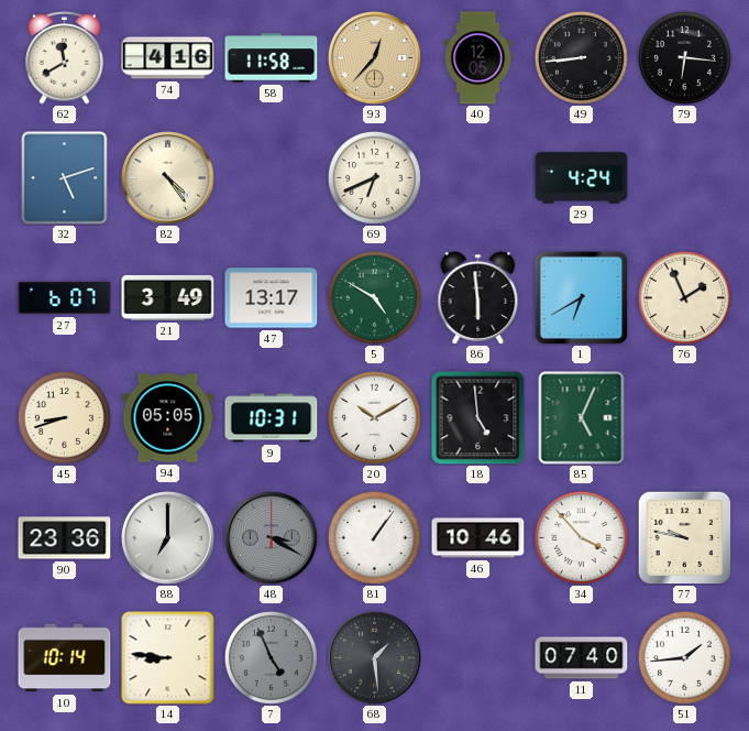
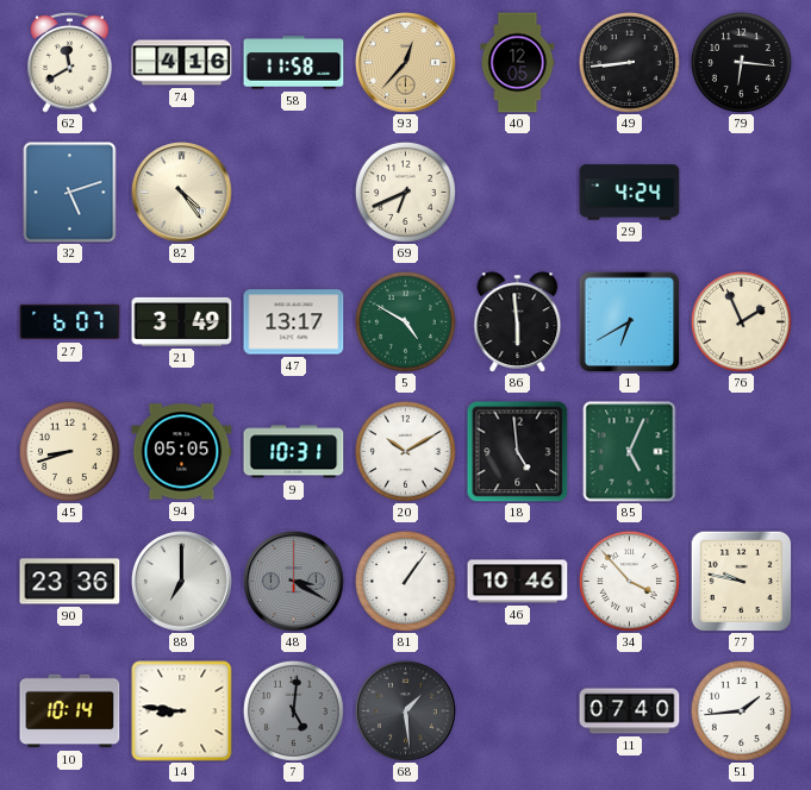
7: 4:56 -> 5:01 (293, 710)
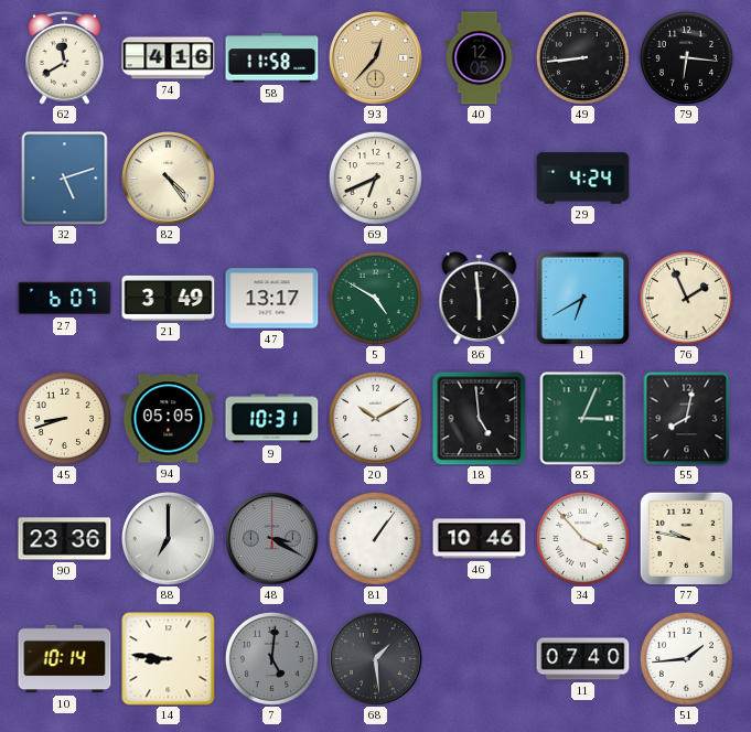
85: 5:04 -> 3:04 (583, 419)
55: none -> 8:02 (687, 418)
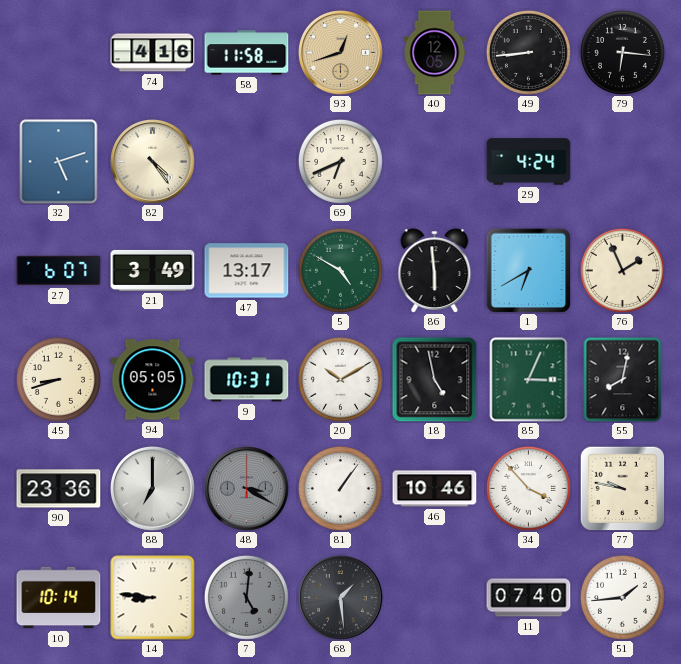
62: 11:40 -> none (65, 57)
93: 12:37 -> 12:42 (341, 53)
18: 4:59 -> 4:58 (435, 380)
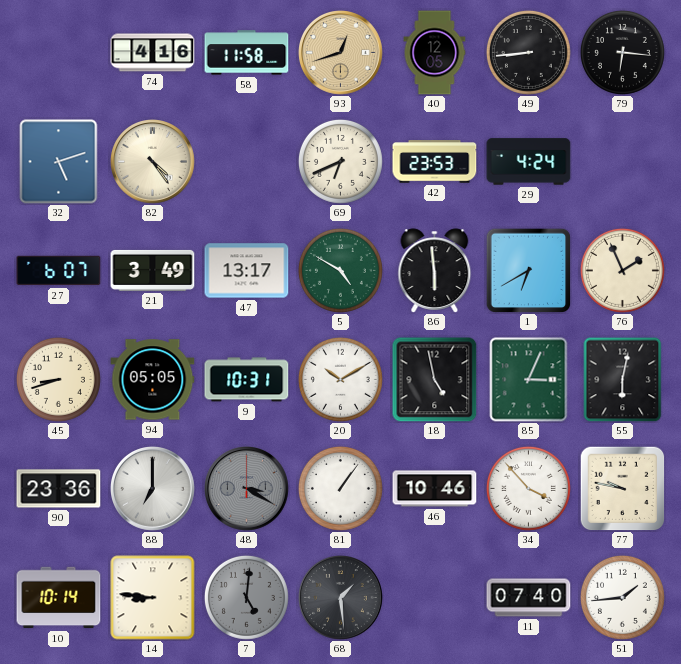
42: none -> 23:53 (435, 162)
55: 8:02 -> 6:02 (623, 379)
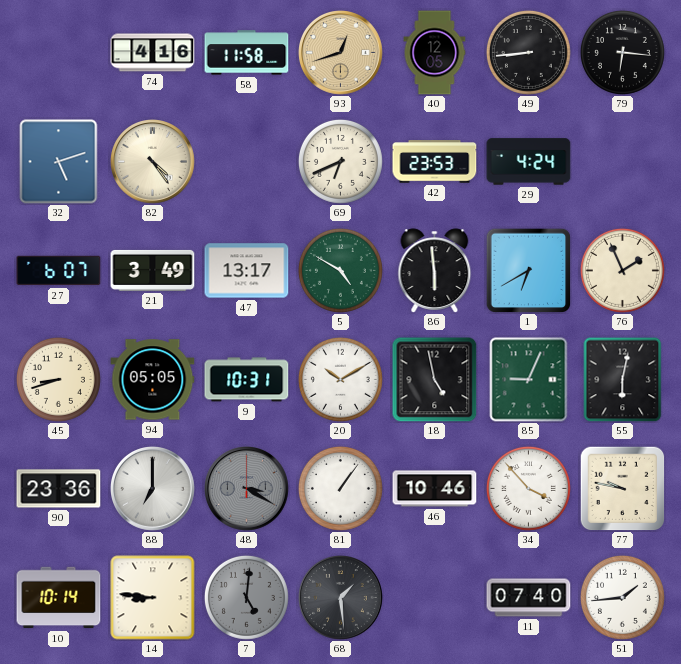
85: 3:04 -> 9:04 (529, 380)
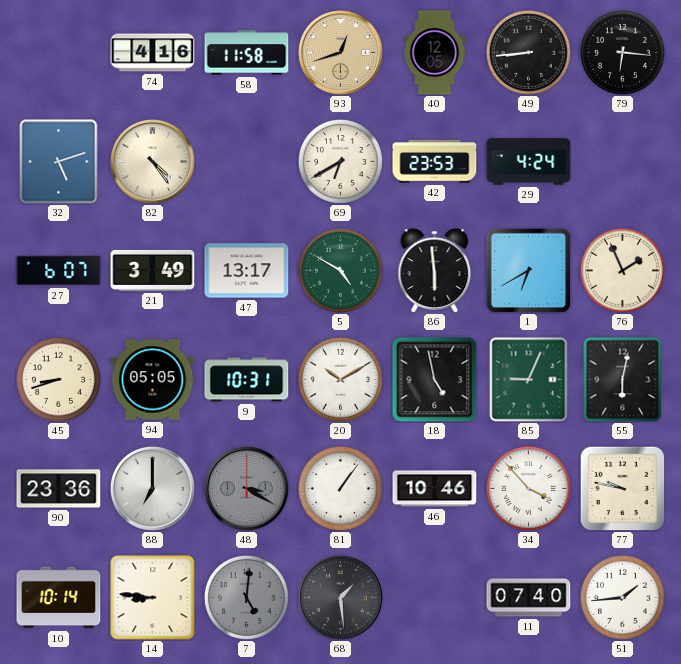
69: 6:41 -> 6:40 (340, 161)
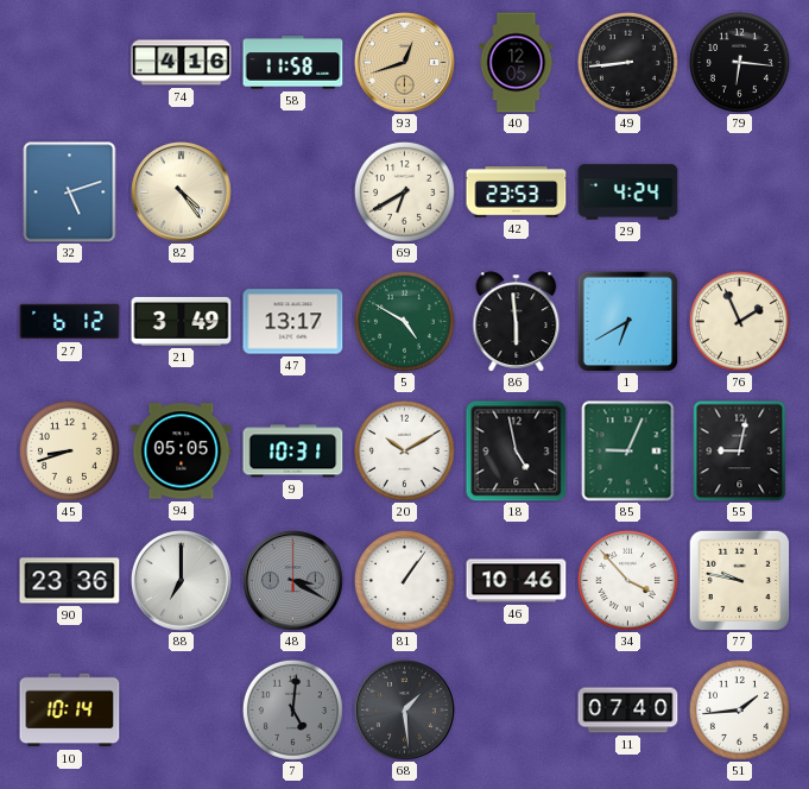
27: 6:07 -> 6:12 (70, 322)
55: 6:02 -> 9:02 (740, 450)
14: 8:46 -> none (153, 598)
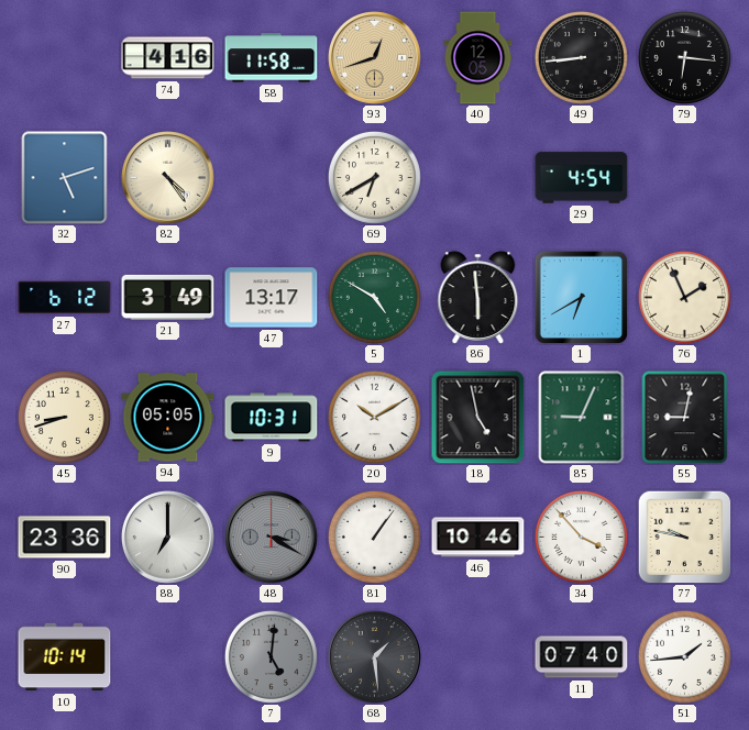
42: 23:53 -> none (517, 192)
29: 4:24 -> 4:54 (582, 178)
